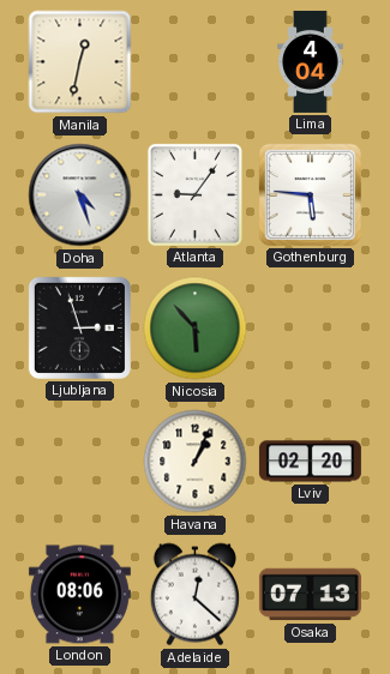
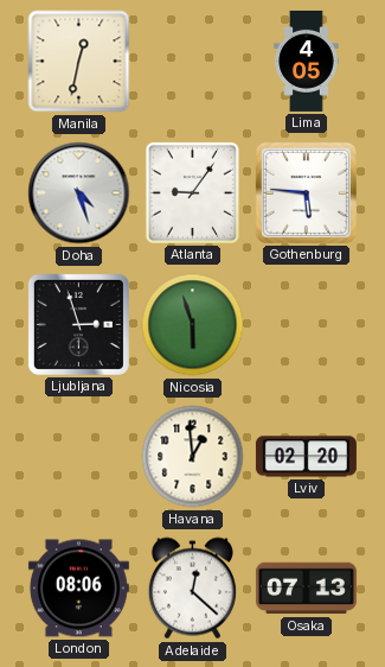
Lima: 4:04 -> 4:05 (307, 61)
Nicosia: 5:53 -> 5:57 (193, 325)
Havana: 1:04 -> 12:59 (193, 457)
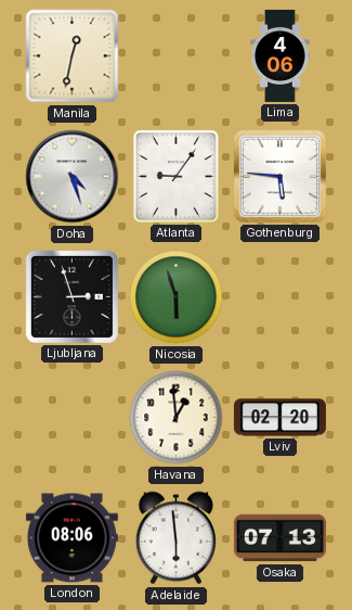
Lima: 4:05 -> 4:06 (281, 55)
Adelaide: 12:22 -> 5:59 (175, 538)
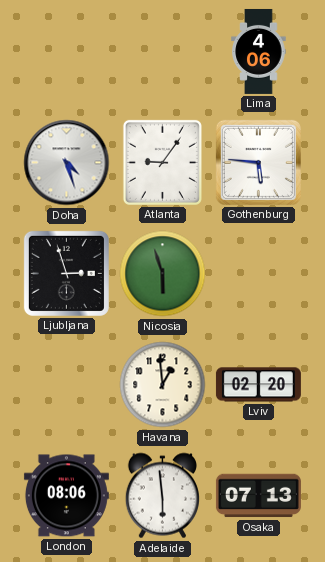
Manila: 12:32 -> none (73, 56)
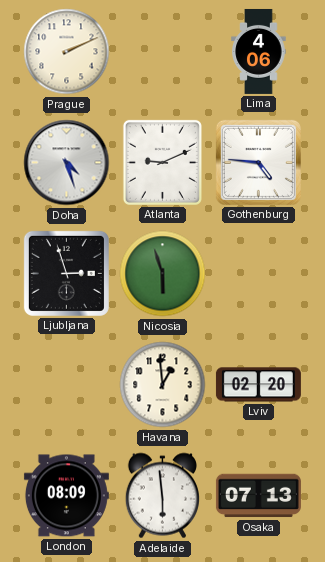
Prague: none -> 2:11 (67, 52)
Atlanta: 9:06 -> 9:11 (162, 162)
Gothenburg: 5:46 -> 4:46 (258, 162)
London: 08:06 -> 08:09 (66, 496)
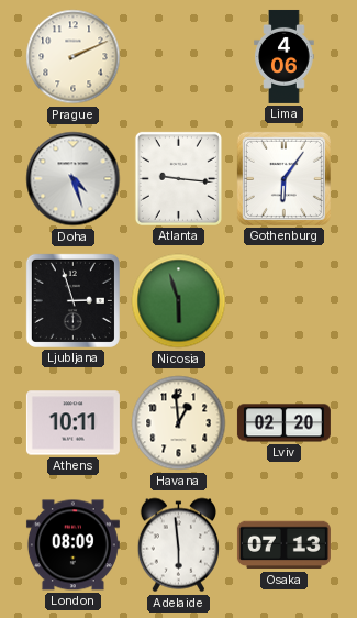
Atlanta: 9:11 -> 9:16 (178, 178)
Gothenburg: 4:46 -> 6:06 (283, 178)
Athens: none -> 10:11 (72, 423)
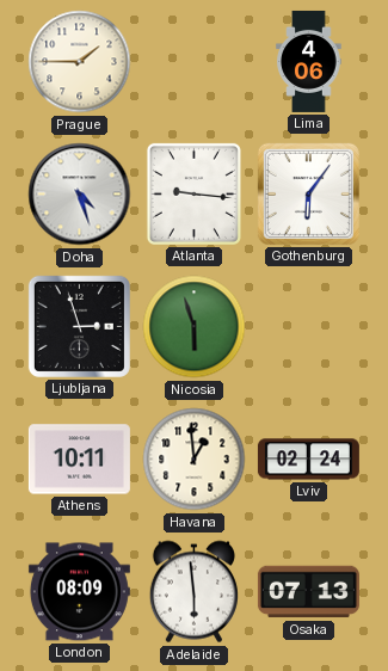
Prague: 2:11 -> 1:45 (80, 62)
Lviv: 02:20 -> 02:24 (308, 460)
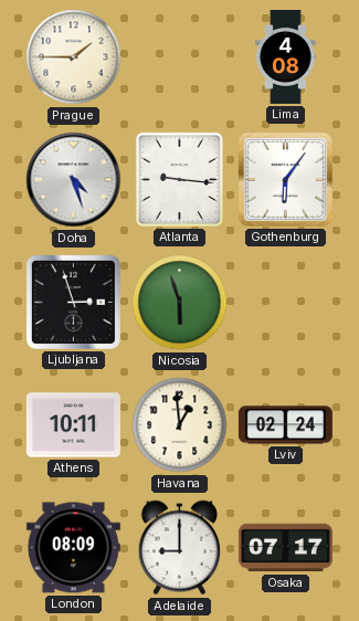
Lima: 4:06 -> 4:08 (286, 56)
Adelaide: 5:59 -> 9:00 (179, 548)
Osaka: 07:13 -> 07:17 (285, 548)
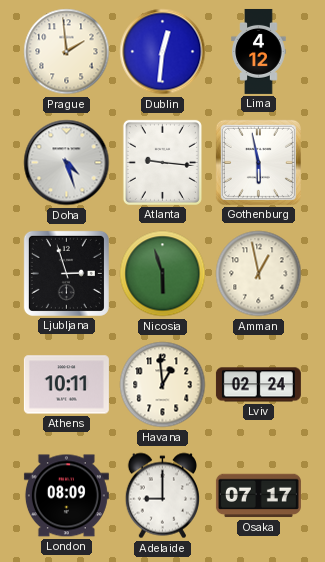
Prague: 1:45 -> 1:59 (67, 52)
Dublin: none -> 12:31 (163, 52)
Lima: 4:08 -> 4:12 (259, 51)
Gothenburg: 6:06 -> 5:58 (258, 162)
Amman: none -> 12:58 (259, 274)
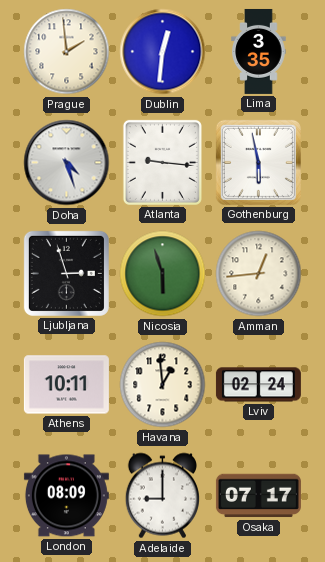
Lima: 4:12 -> 3:35 (259, 51)
Amman: 12:58 -> 12:44 (259, 274)
